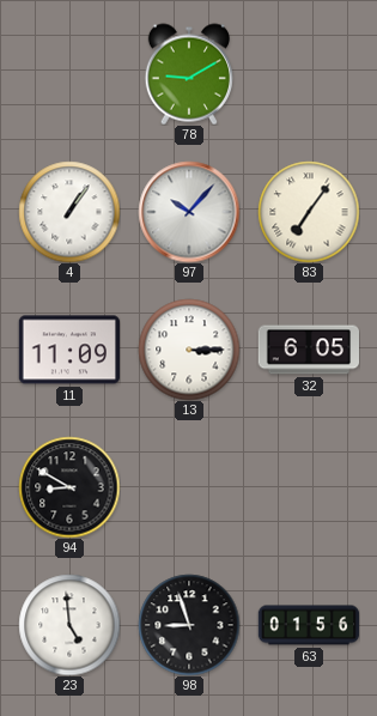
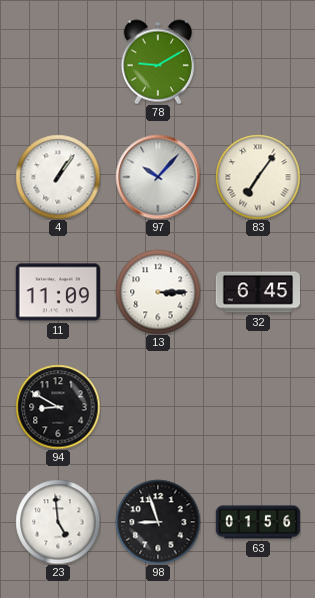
32: 6:05 -> 6:45 (258, 292)
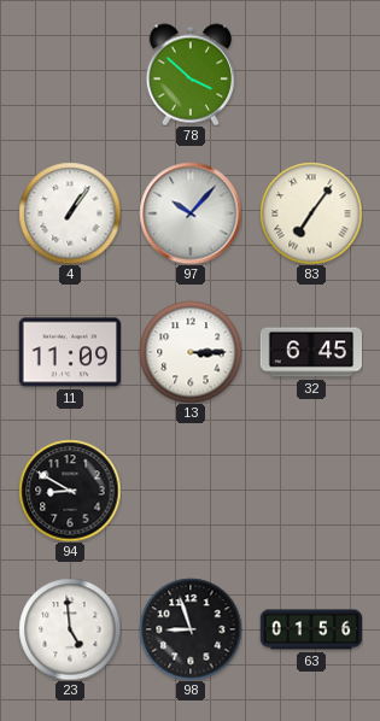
78: 9:10 -> 3:52 (189, 75)
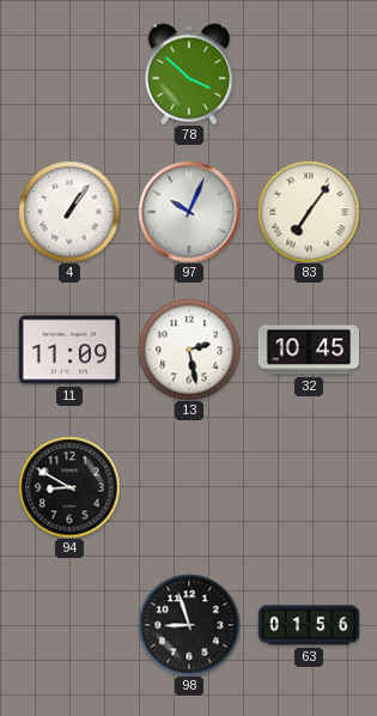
97: 10:07 -> 10:04 (189, 212)
13: 3:15 -> 2:28 (189, 350)
32: 6:45 -> 10:45 (309, 350)
23: 4:59 -> none (70, 629)
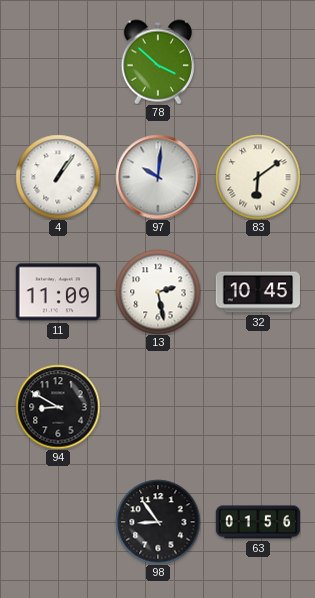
97: 10:04 -> 10:01 (158, 177)
83: 7:06 -> 6:09 (258, 177)
98: 8:57 -> 8:54 (158, 522)
